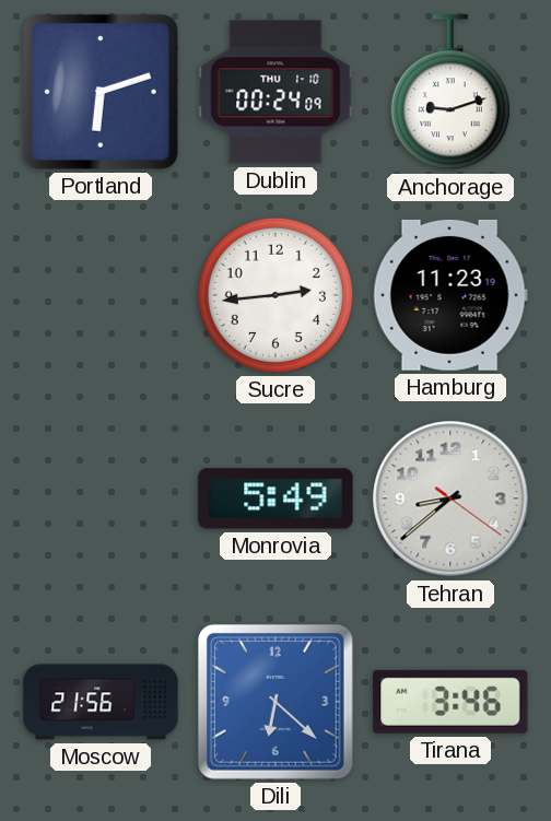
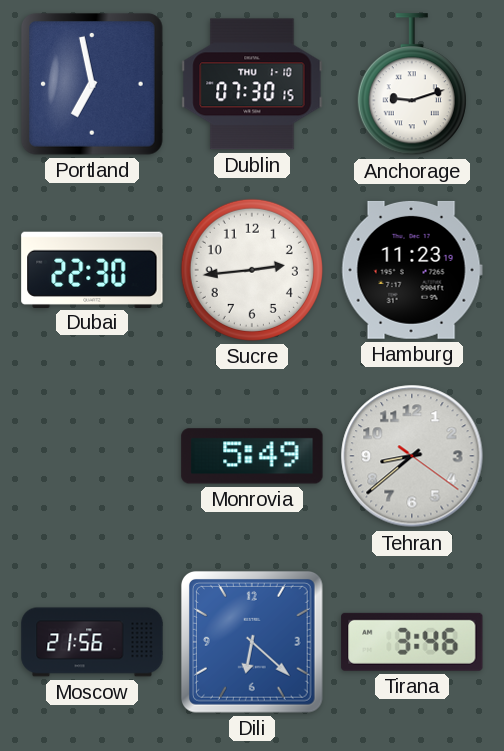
Portland: 6:12 -> 6:58 (92, 84)
Dublin: 00:24 -> 07:30 (252, 84)
Dubai: none -> 22:30 (92, 269)
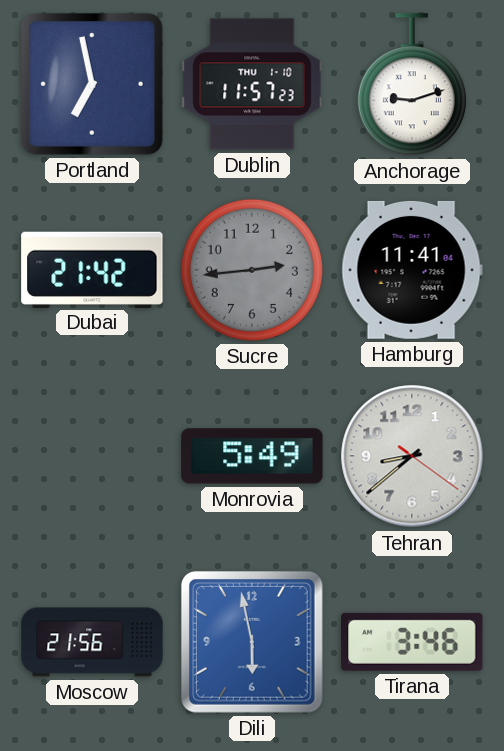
Dublin: 07:30 -> 11:57 (252, 84)
Dubai: 22:30 -> 21:42 (92, 269)
Sucre dial: white -> grey (252, 270)
Hamburg: 11:23 -> 11:41 (412, 270)
Dili: 6:22 -> 5:58 (252, 642)
